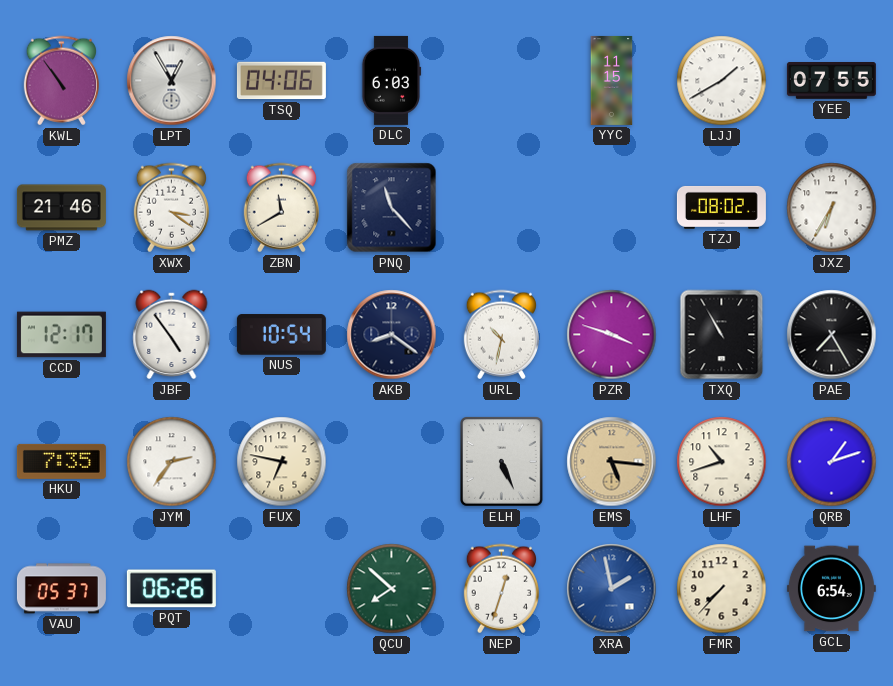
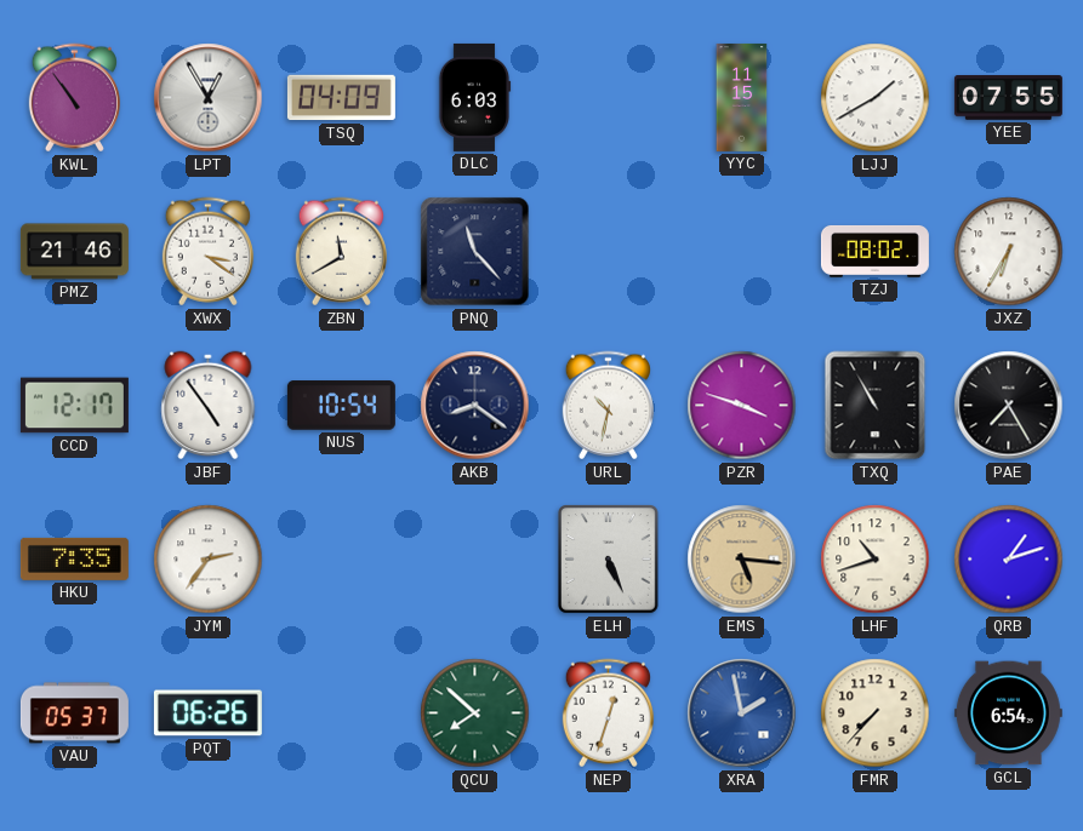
TSQ: 04:06 -> 04:09 (341, 98)
FUX: 6:47 -> none (282, 462)
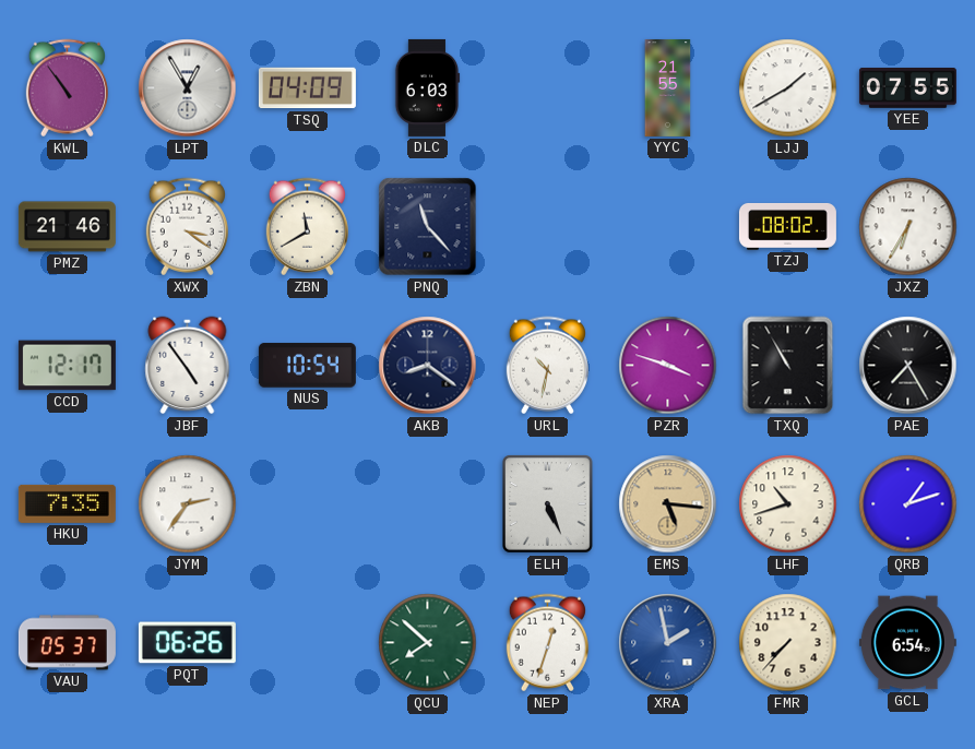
YYC: 11:15 -> 21:55 (668, 87)
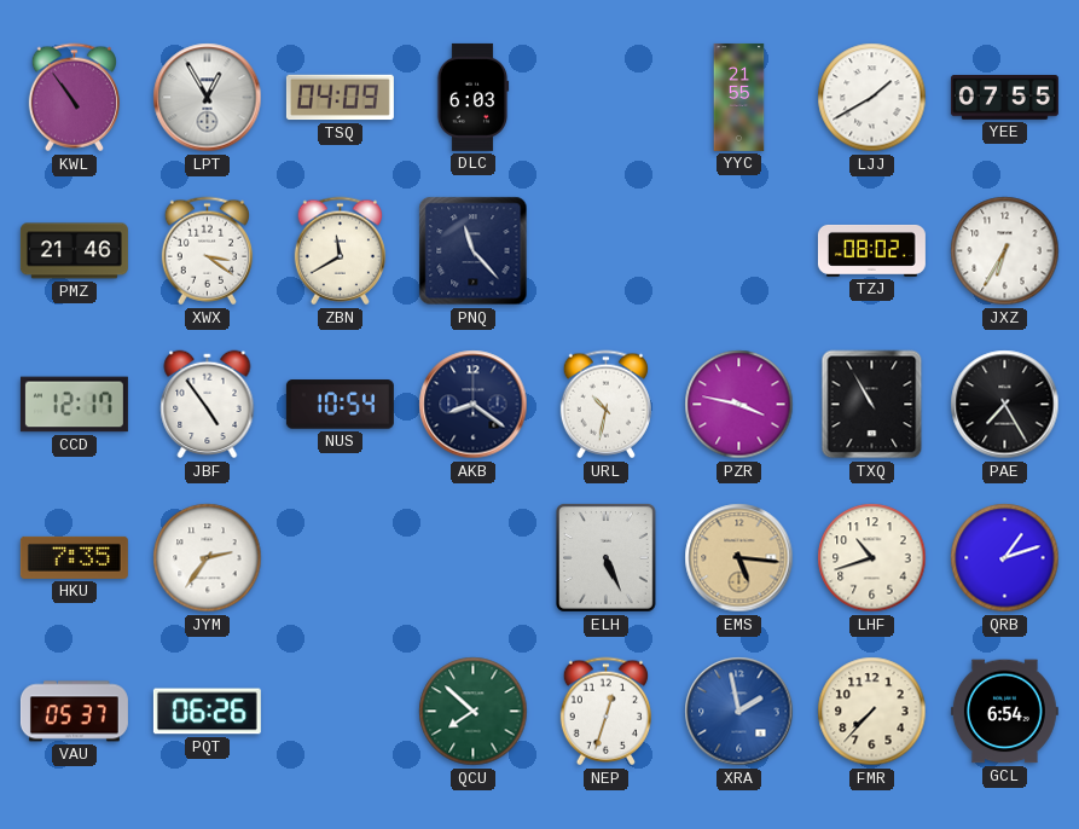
PZR: 3:48 -> 3:47 (739, 405)
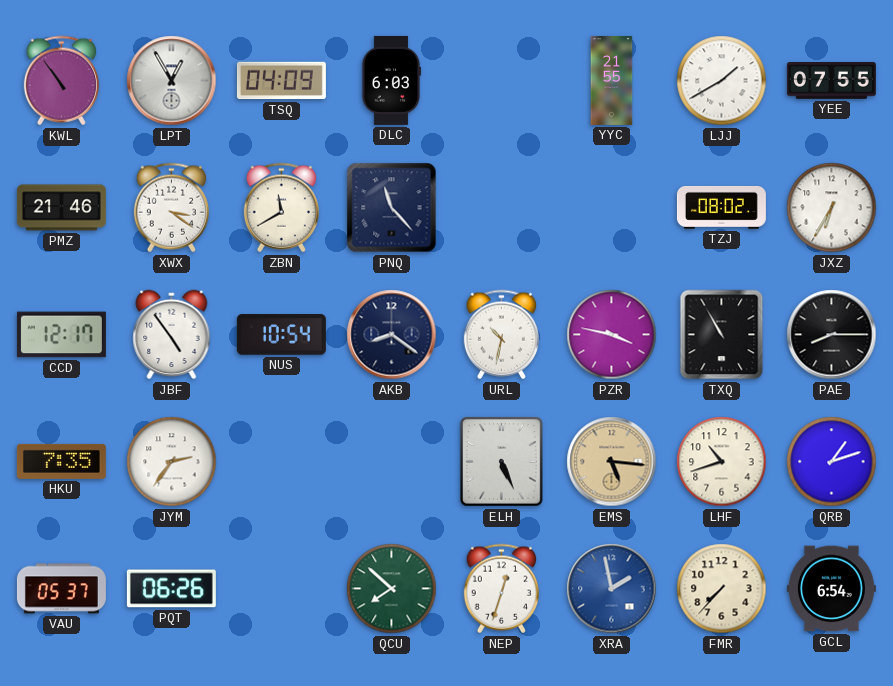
PAE: 7:25 -> 8:15 (832, 335)
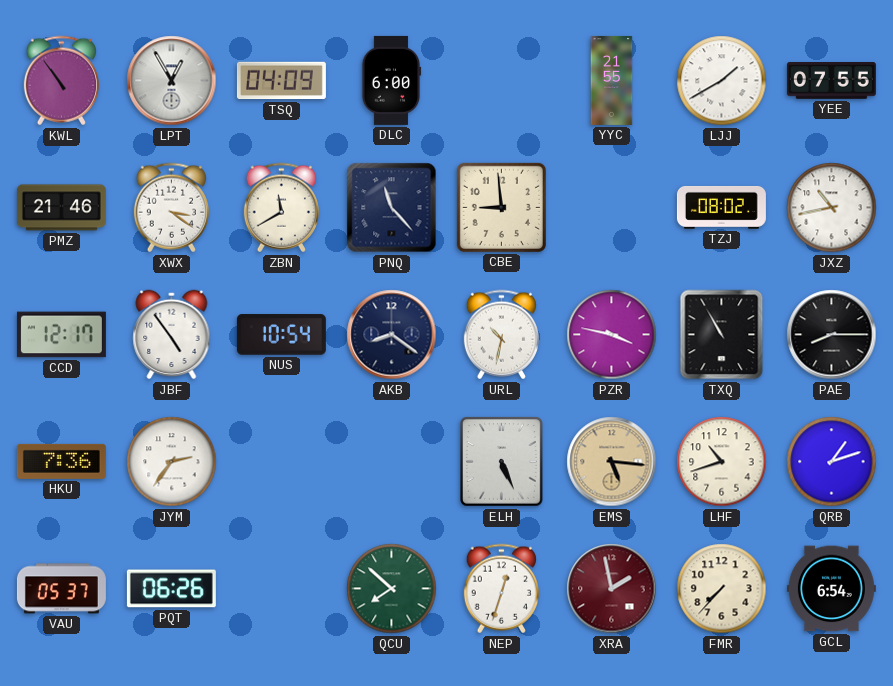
DLC: 6:03 -> 6:00 (391, 80)
CBE: none -> 8:59 (501, 207)
JXZ: 6:35 -> 10:43 (832, 208)
HKU: 7:35 -> 7:36 (61, 461)
XRA dial: blue -> burgundy (612, 589)
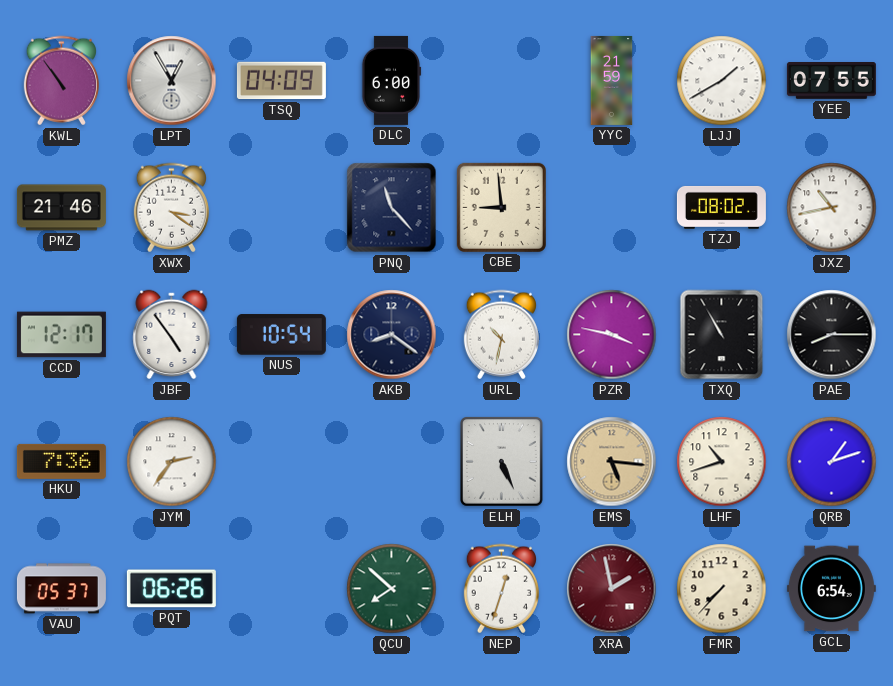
YYC: 21:55 -> 21:59 (612, 80)
ZBN: 11:40 -> none (281, 208)
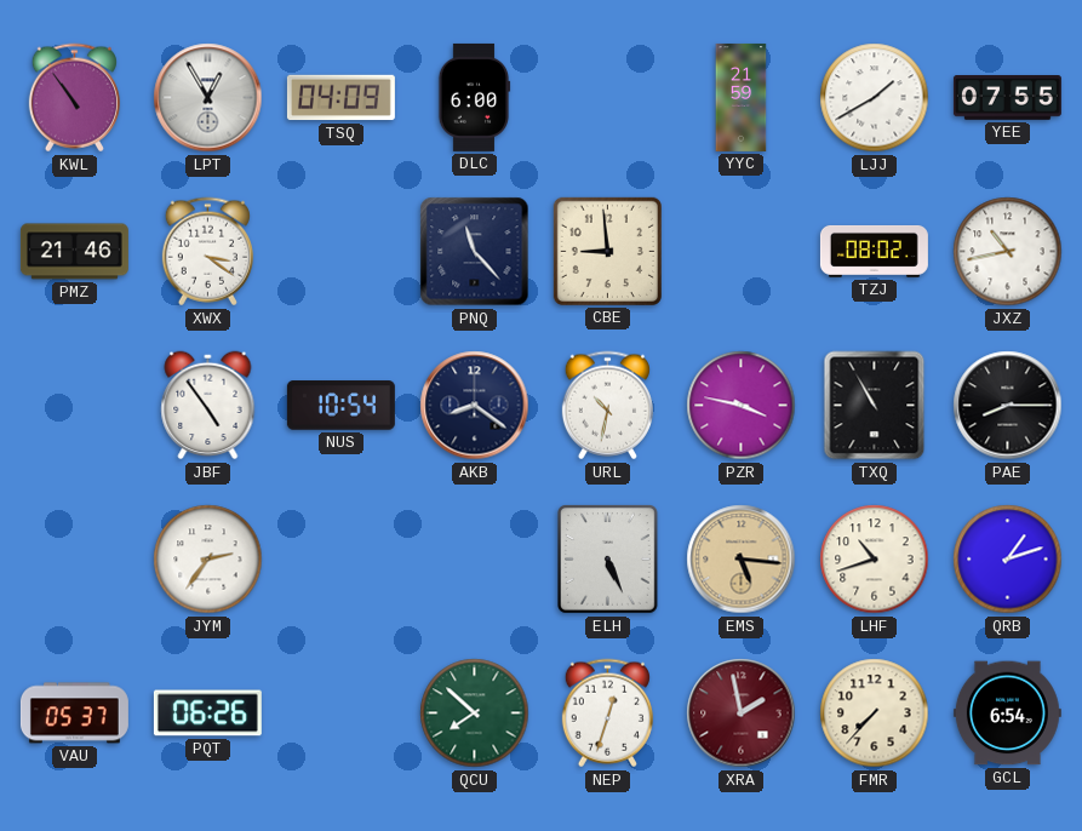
CCD: 12:17 -> none (61, 335)
HKU: 7:36 -> none (61, 461)
